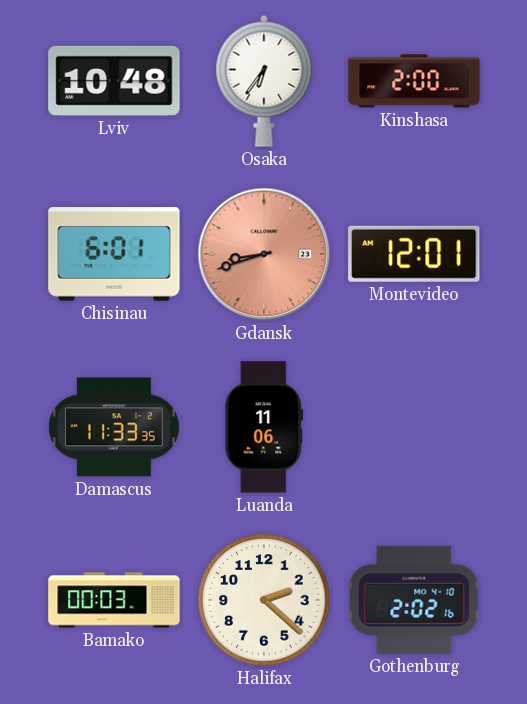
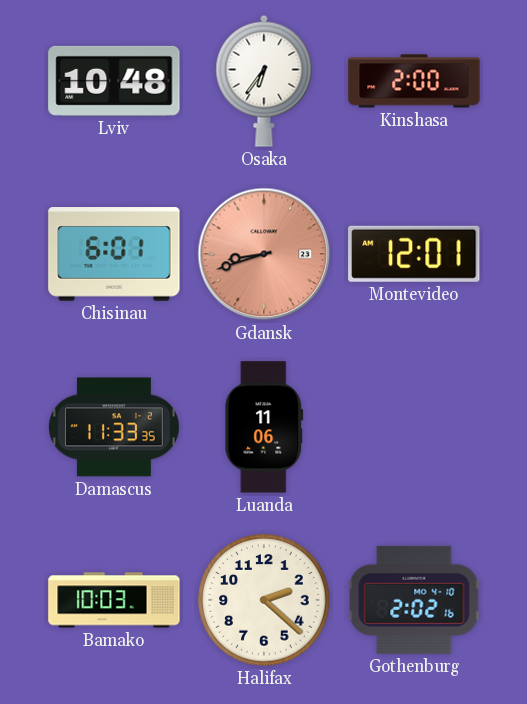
Bamako: 00:03 -> 10:03 (114, 600)
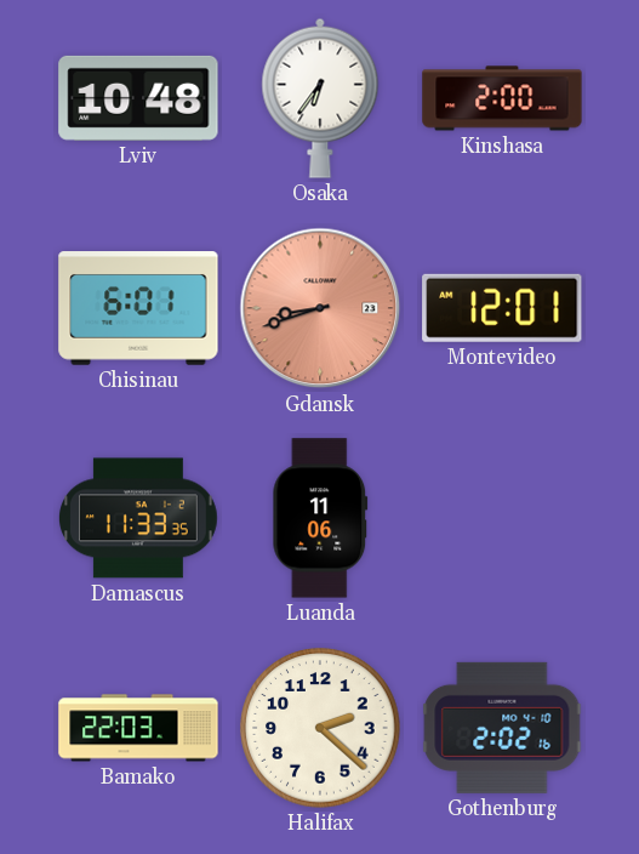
Bamako: 10:03 -> 22:03 (138, 728)
